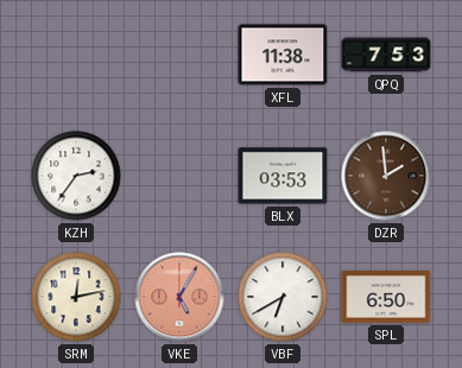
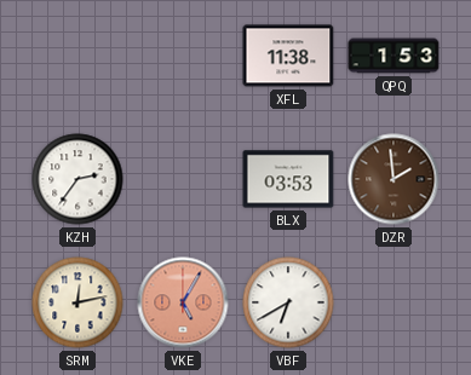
QPQ: 7:53 -> 1:53 (394, 56)
SPL: 6:50 -> none (386, 298)
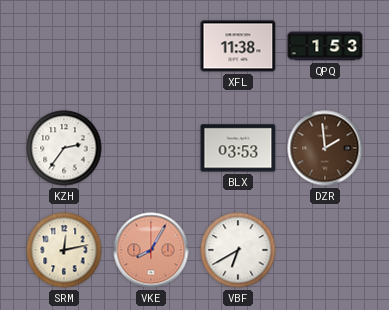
VKE: 5:05 -> 8:05 (151, 250)
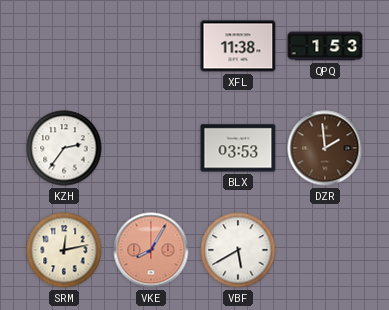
VBF: 6:40 -> 5:40 (238, 250)
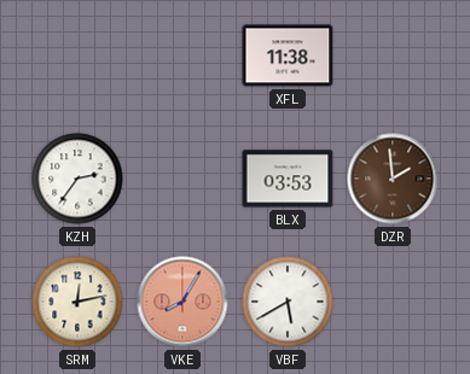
QPQ: 1:53 -> none (325, 46)
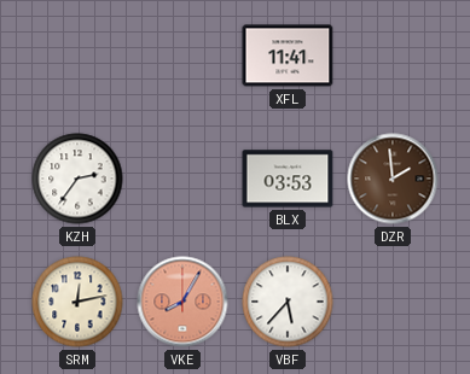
XFL: 11:38 -> 11:41 (288, 55)
VBF: 5:40 -> 5:37 (288, 302)
